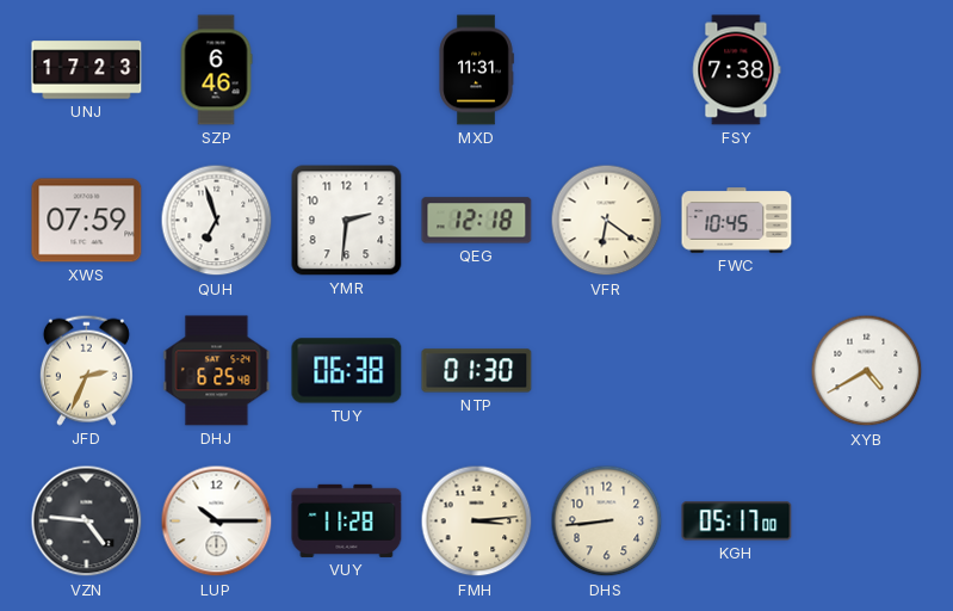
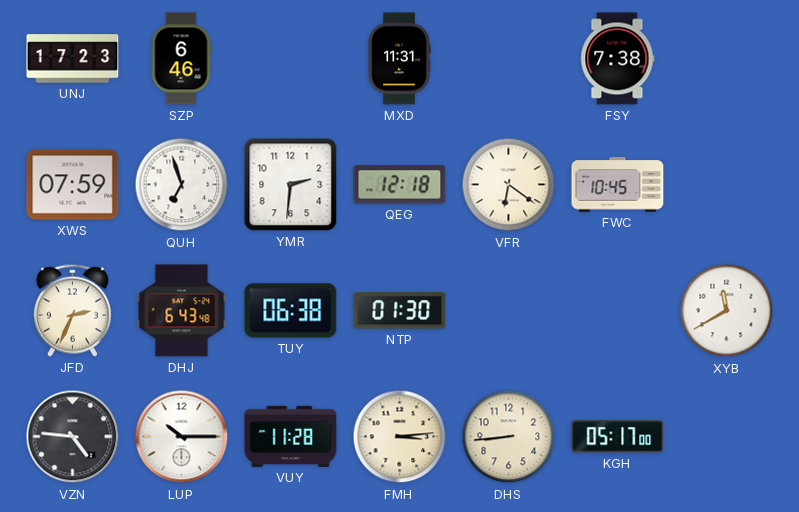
DHJ: 6:25 -> 6:43 (182, 311)
XYB: 4:40 -> 11:40 (727, 311)
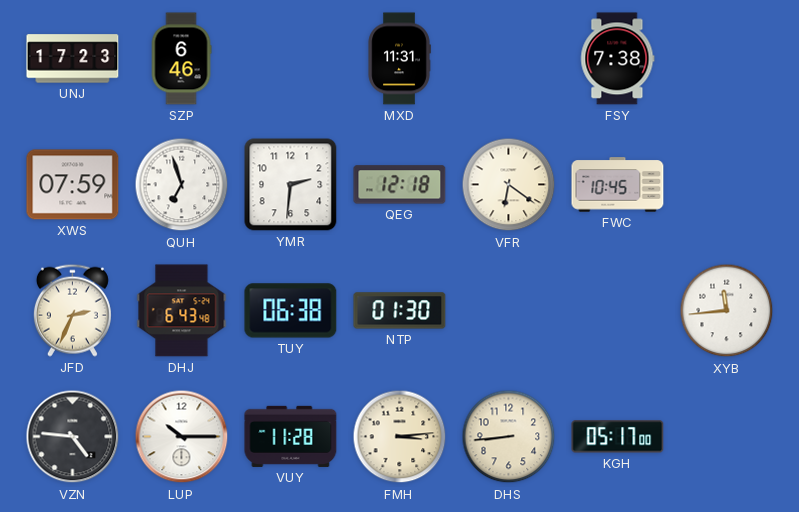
XYB: 11:40 -> 11:44 (727, 311)
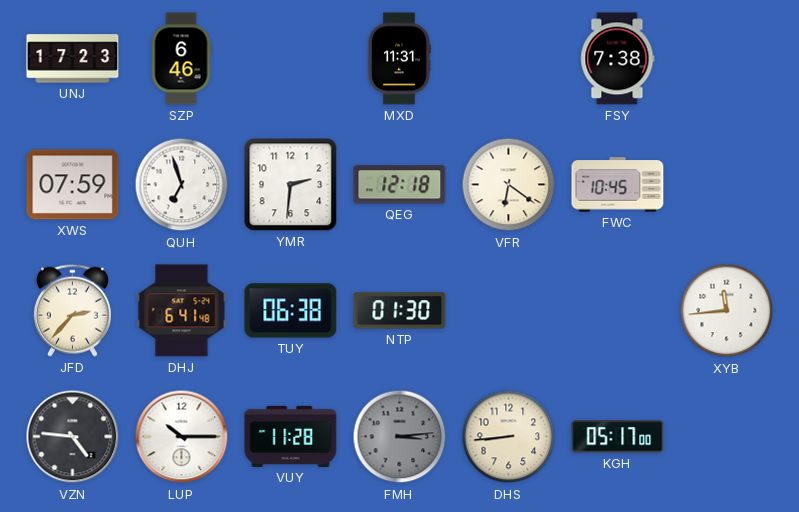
JFD: 2:34 -> 2:37 (72, 310)
DHJ: 6:43 -> 6:41 (182, 311)
FMH dial: cream -> grey (400, 437)
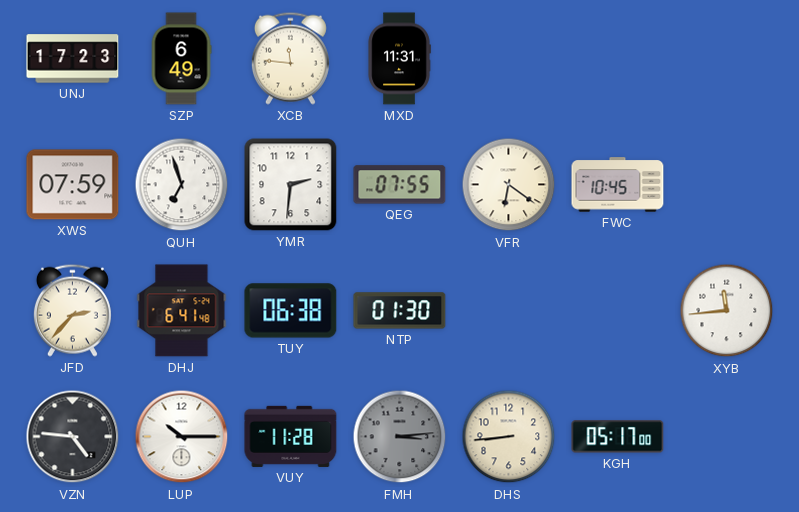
SZP: 6:46 -> 6:49 (181, 59)
XCB: none -> 11:46 (290, 58)
FSY: 7:38 -> none (617, 59)
QEG: 12:18 -> 07:55 (400, 185)
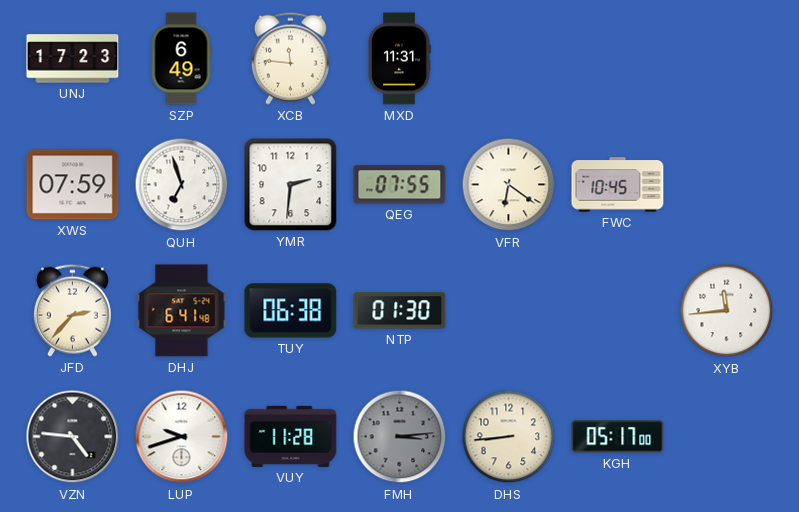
LUP: 10:15 -> 9:42 (182, 437)
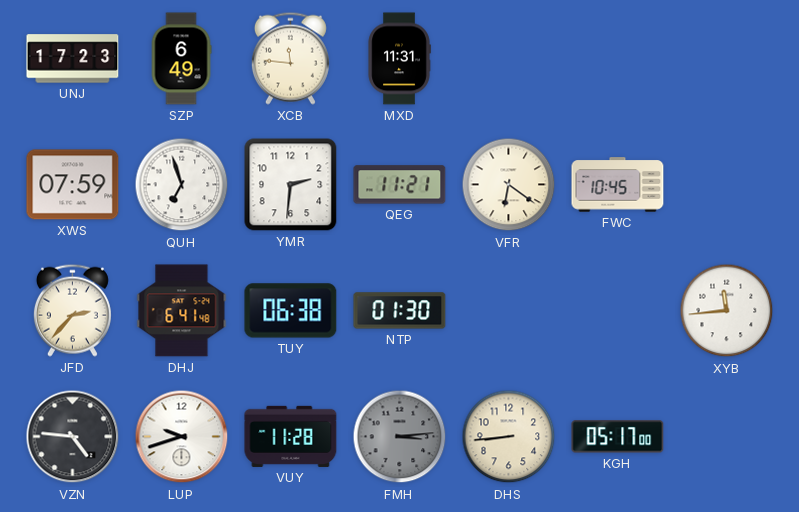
QEG: 07:55 -> 11:21 (400, 185)
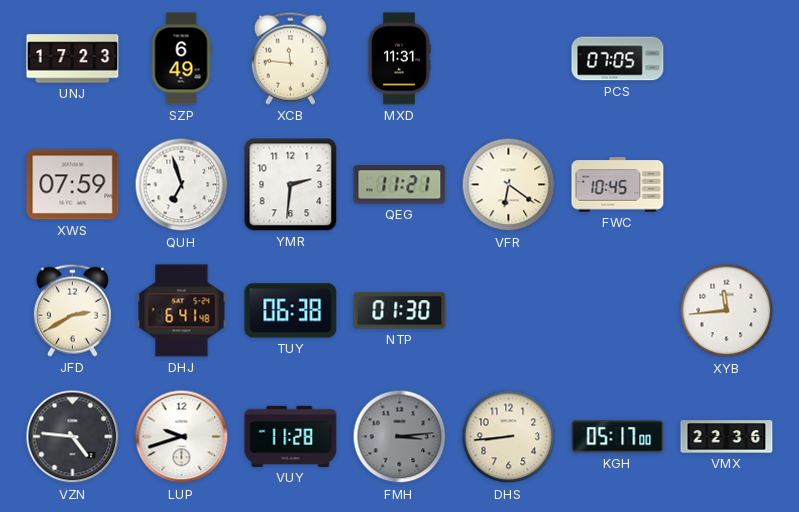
PCS: none -> 07:05 (618, 59)
JFD: 2:37 -> 2:40 (72, 310)
VMX: none -> 22:36 (727, 437)
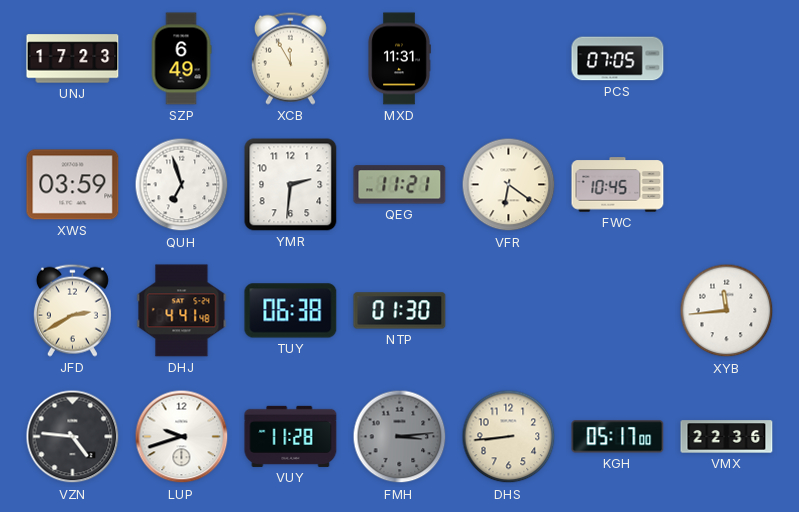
XCB: 11:46 -> 11:55 (290, 58)
XWS: 07:59 -> 03:59 (73, 185)
DHJ: 6:41 -> 4:41 (182, 311)
